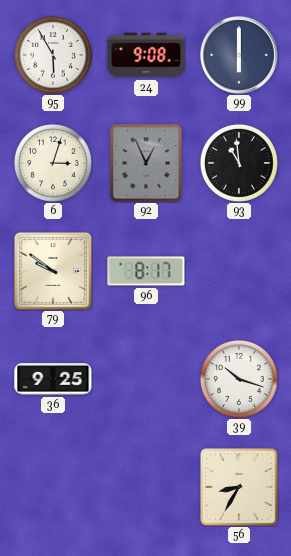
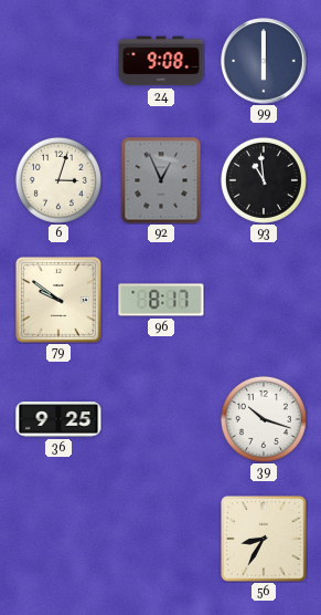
95: 5:55 -> none (53, 55)
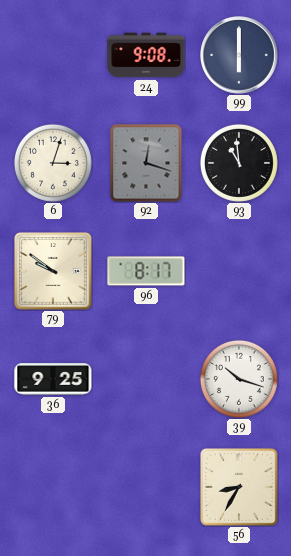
92: 12:56 -> 12:18 (146, 163)
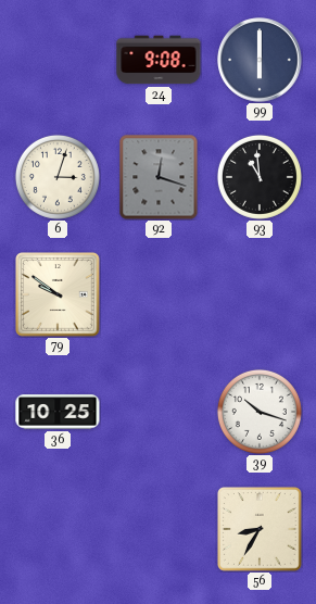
96: 8:17 -> none (146, 271)
36: 9:25 -> 10:25 (58, 412)
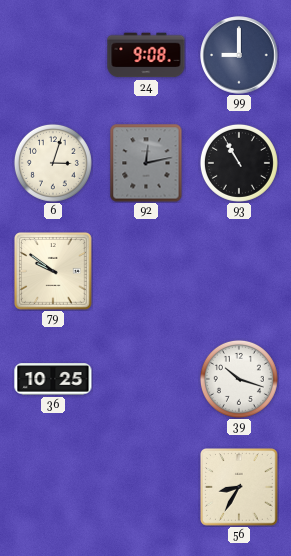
99: 6:00 -> 9:00 (239, 55)
92: 12:18 -> 12:13 (146, 163)
93: 10:59 -> 10:55 (239, 163)
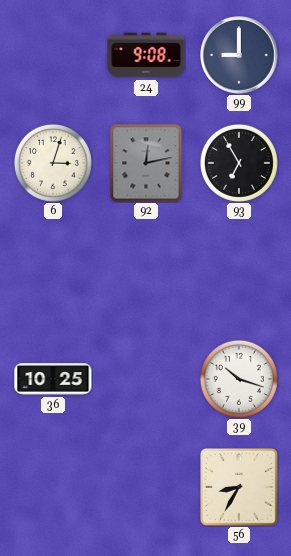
93: 10:55 -> 6:55 (239, 163)
79: 9:51 -> none (53, 271)
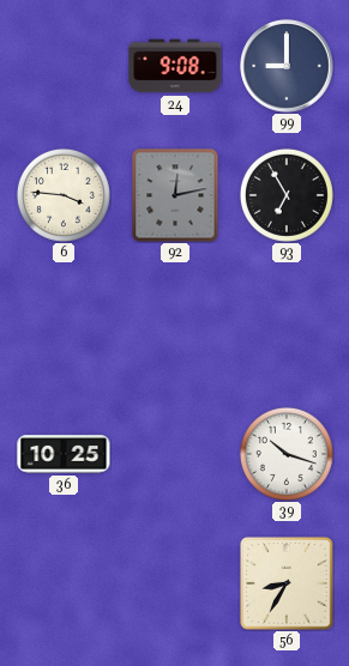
6: 3:03 -> 3:46 (64, 195)
